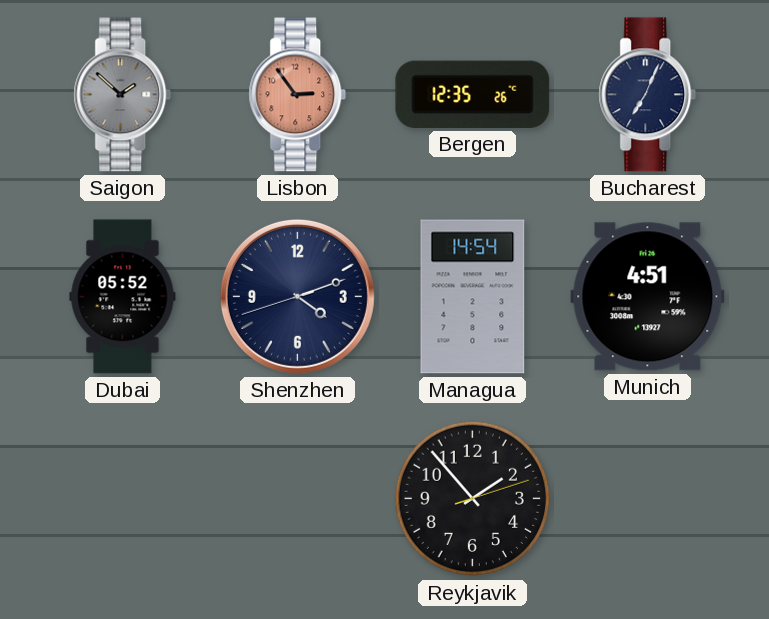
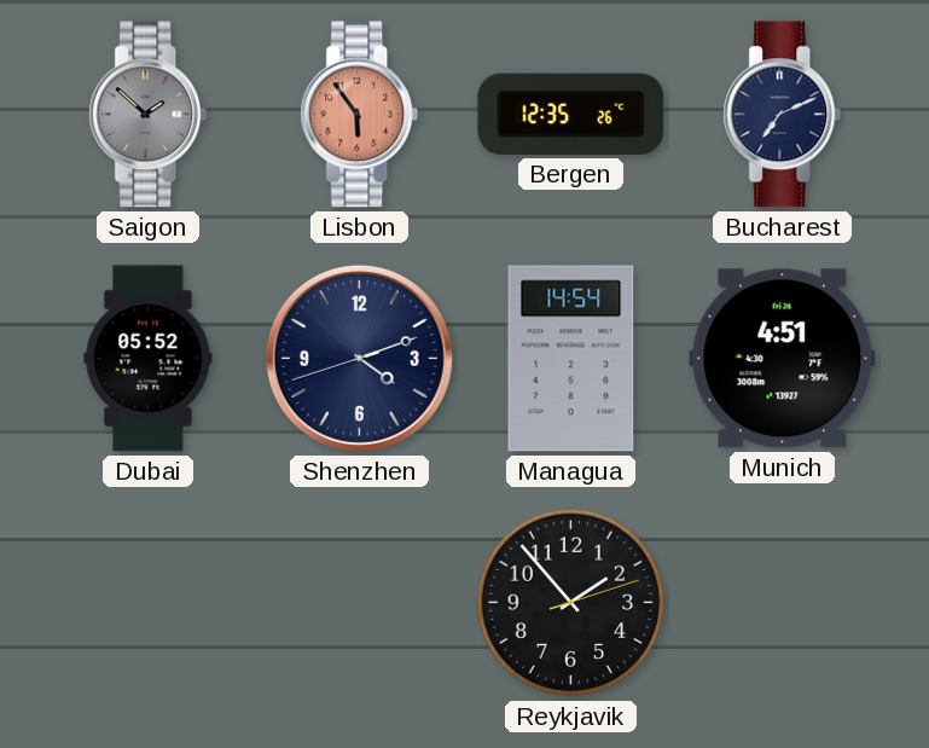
Lisbon: 2:54 -> 5:54 (360, 115)
Bucharest: 7:04 -> 7:11 (783, 115)
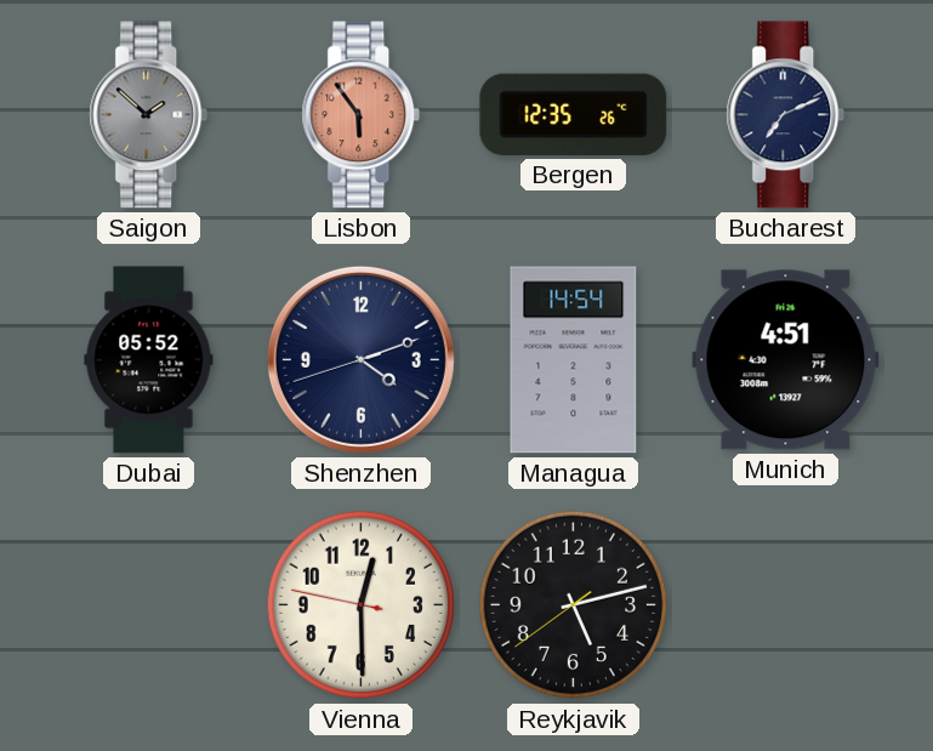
Vienna: none -> 12:29 (362, 605)
Reykjavik: 1:53 -> 5:12 (574, 605)
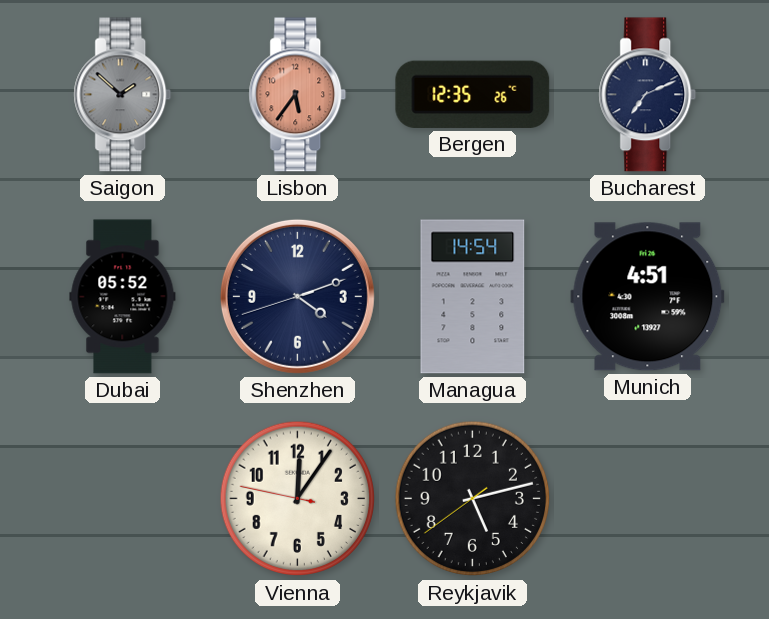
Lisbon: 5:54 -> 5:36 (298, 95)
Vienna: 12:29 -> 12:05 (298, 499)
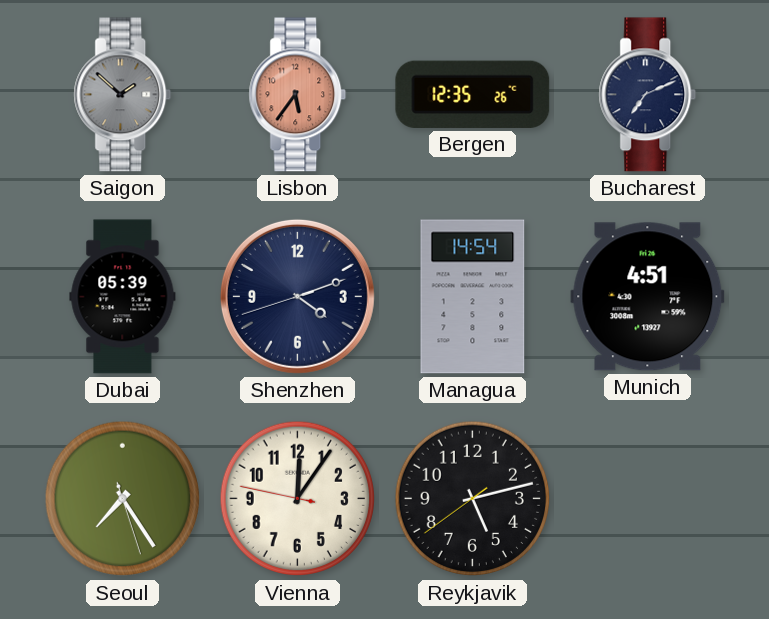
Dubai: 05:52 -> 05:39 (123, 297)
Seoul: none -> 7:24 (123, 499)
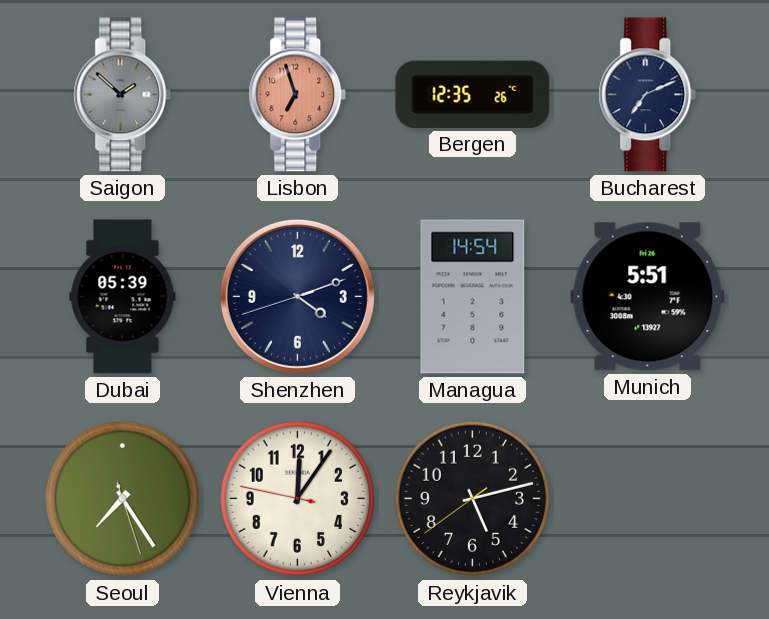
Lisbon: 5:36 -> 6:57 (298, 95)
Munich: 4:51 -> 5:51 (648, 297)
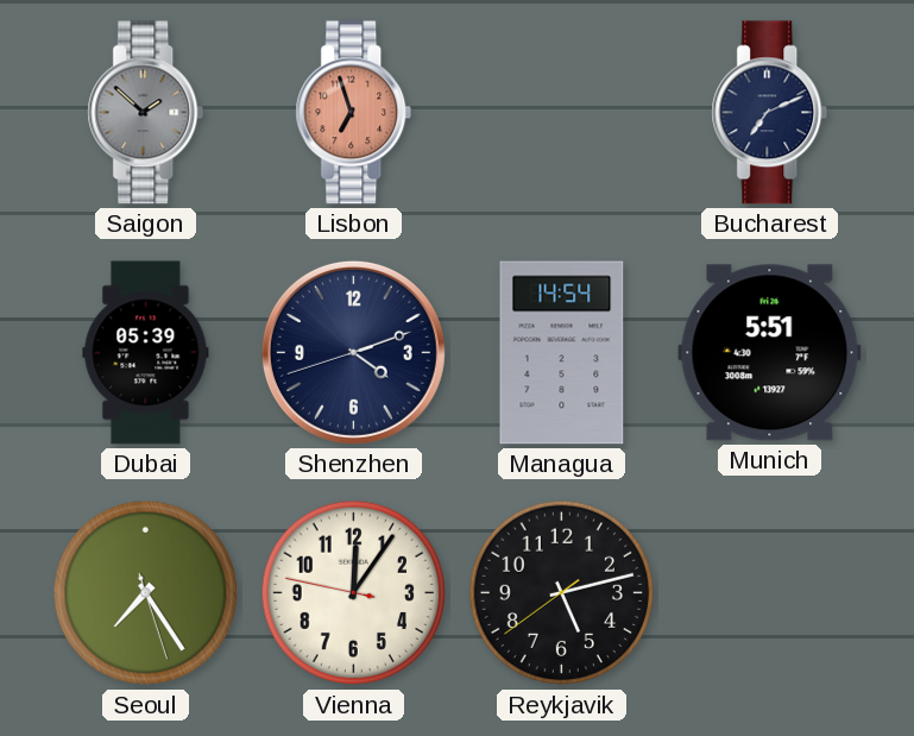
Bergen: 12:35 -> none (473, 94)
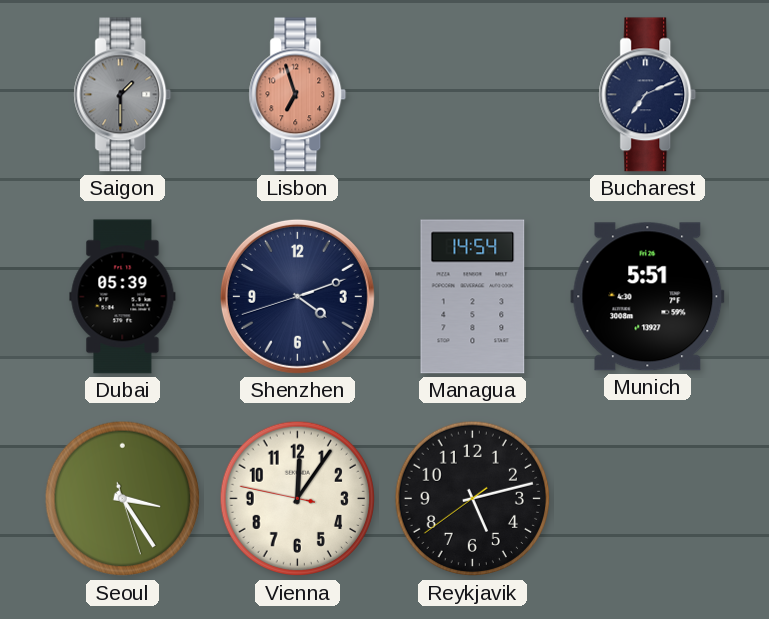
Saigon: 1:52 -> 1:30 (123, 95)
Seoul: 7:24 -> 3:24 (123, 499)
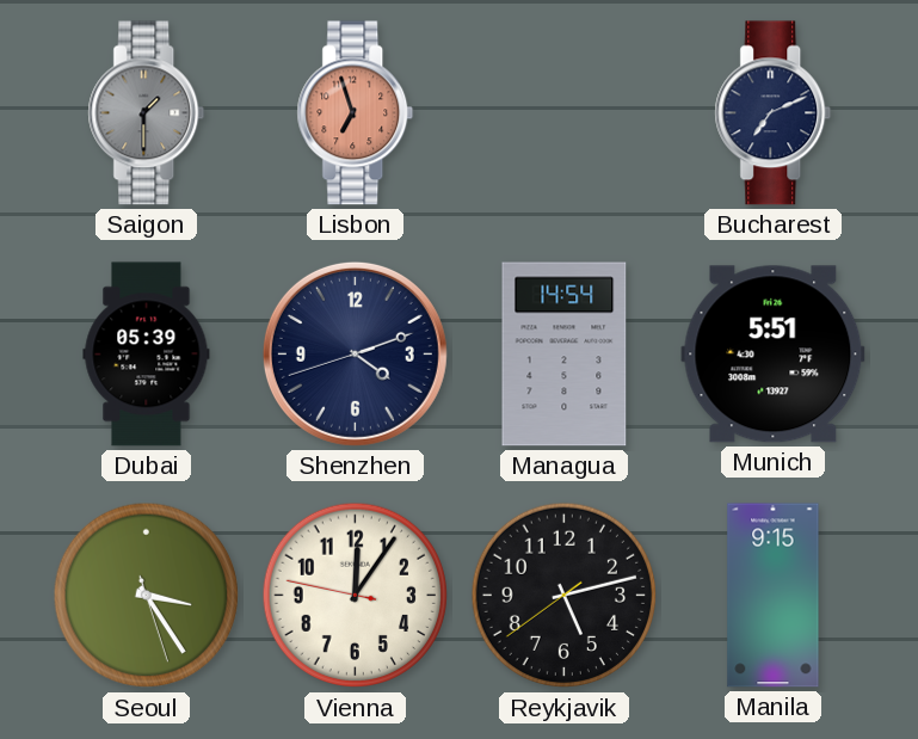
Manila: none -> 9:15 (774, 596)
